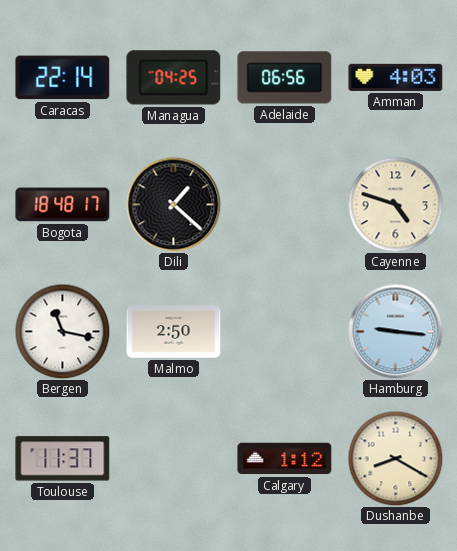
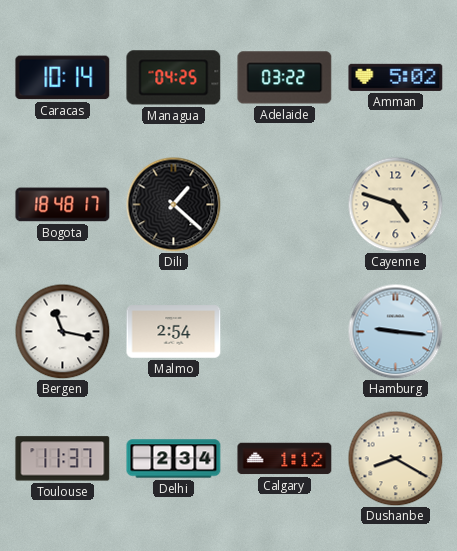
Caracas: 22:14 -> 10:14 (63, 78)
Adelaide: 06:56 -> 03:22 (285, 78)
Amman: 4:03 -> 5:02 (396, 77)
Malmo: 2:50 -> 2:54 (174, 332)
Delhi: none -> 2:34 (174, 459)
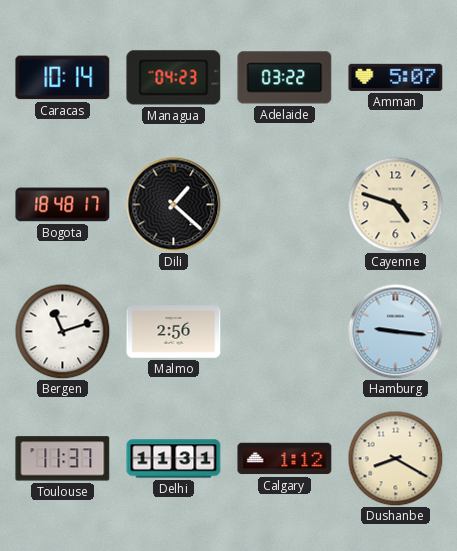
Managua: 04:25 -> 04:23 (174, 78)
Amman: 5:02 -> 5:07 (396, 77)
Bergen: 11:17 -> 11:12 (62, 331)
Malmo: 2:54 -> 2:56 (174, 332)
Delhi: 2:34 -> 11:31 (174, 459)
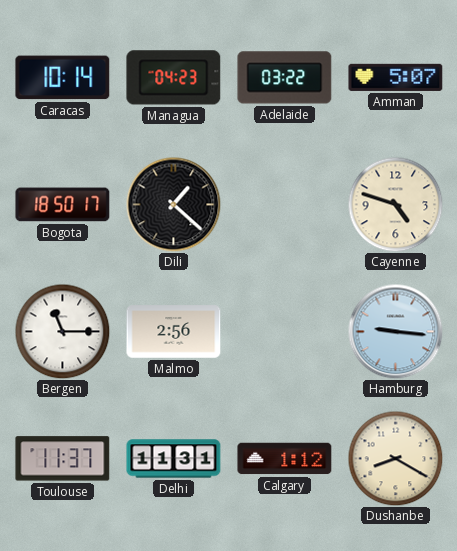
Bogota: 18:48 -> 18:50 (63, 205)
Bergen: 11:12 -> 11:15 (62, 331)
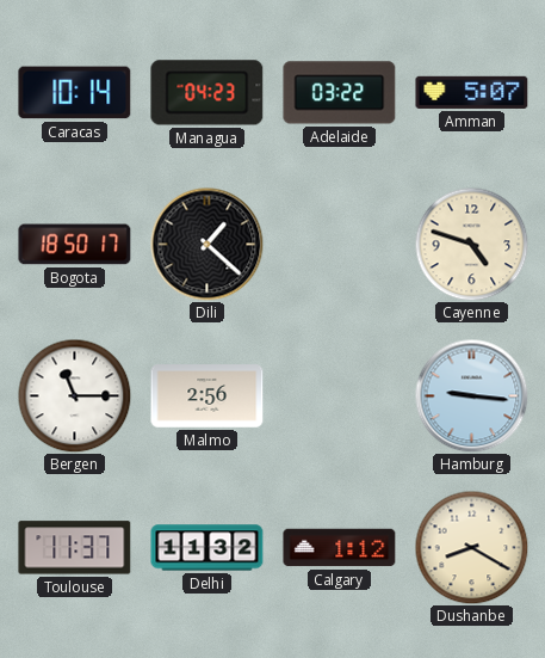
Delhi: 11:31 -> 11:32 (208, 548)
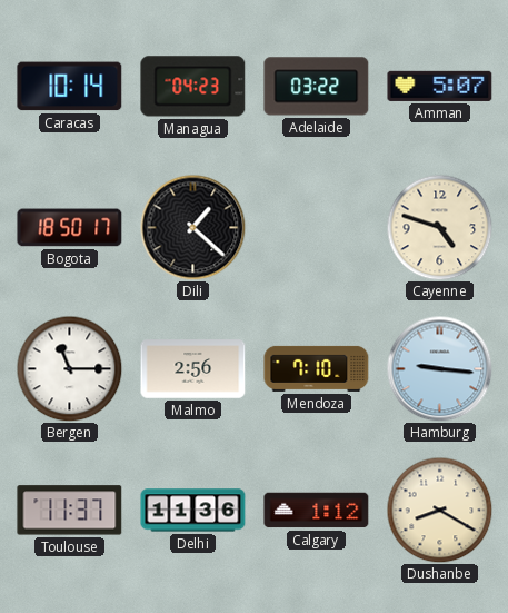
Mendoza: none -> 7:10 (317, 368)
Delhi: 11:32 -> 11:36 (193, 511)
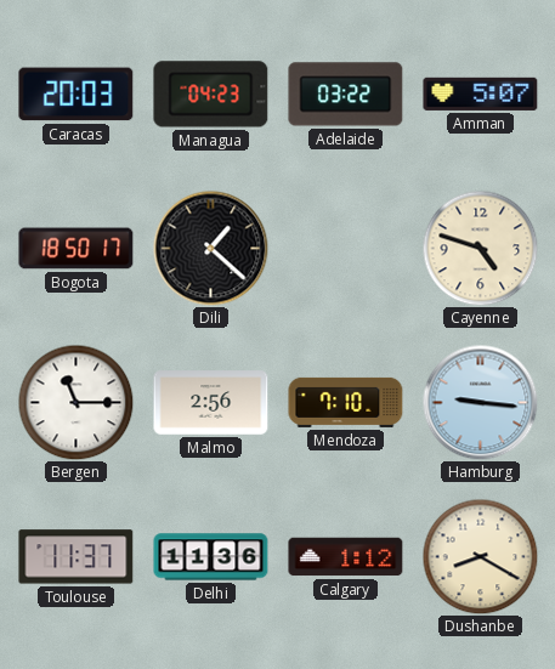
Caracas: 10:14 -> 20:03 (77, 95)
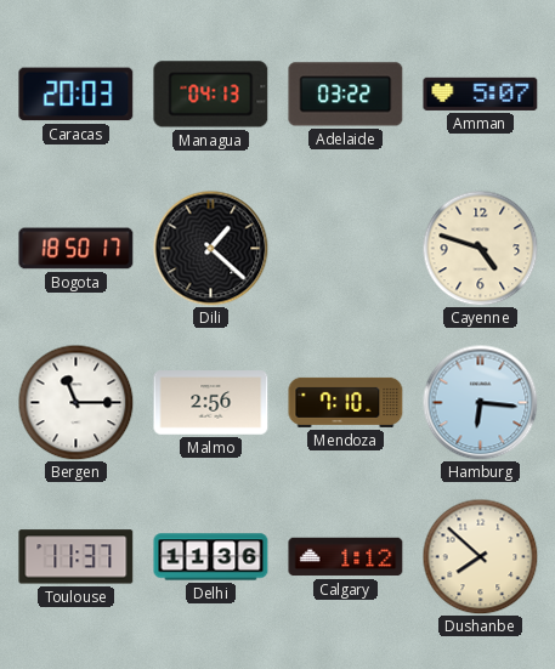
Managua: 04:23 -> 04:13 (211, 95)
Hamburg: 9:16 -> 6:16 (480, 402)
Dushanbe: 8:20 -> 7:52 (480, 556)
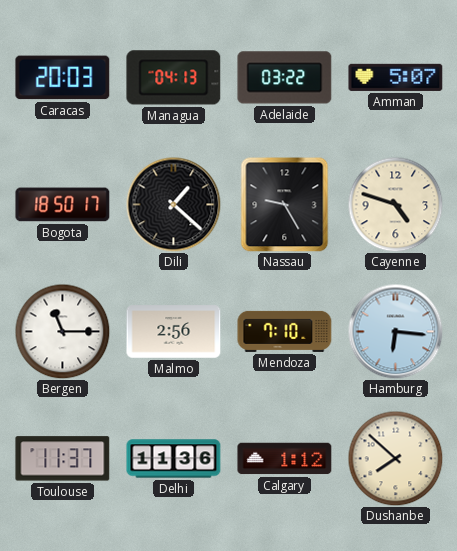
Nassau: none -> 9:25 (285, 204)
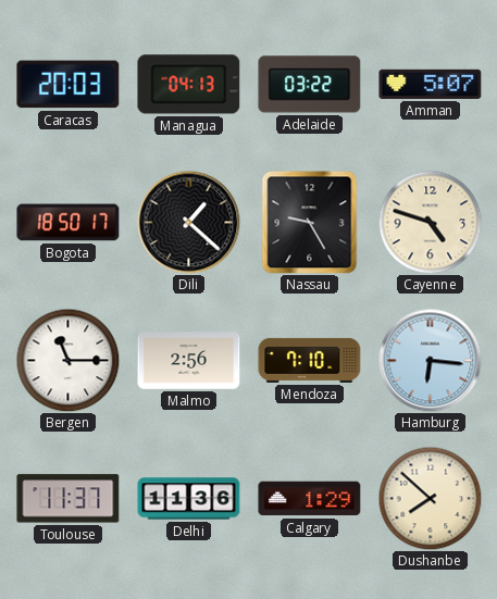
Calgary: 1:12 -> 1:29 (310, 499)
